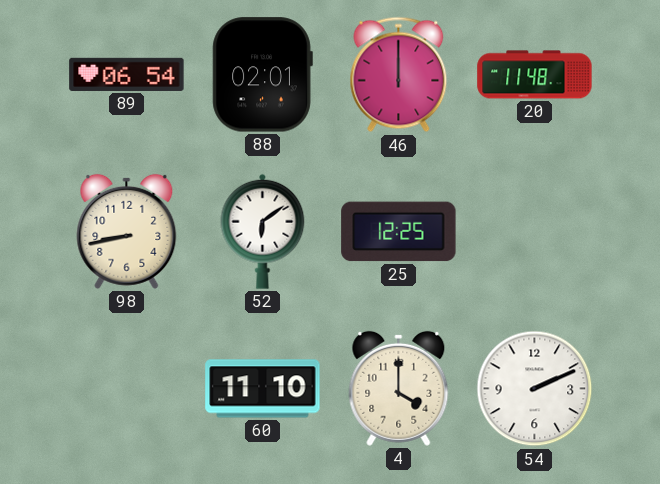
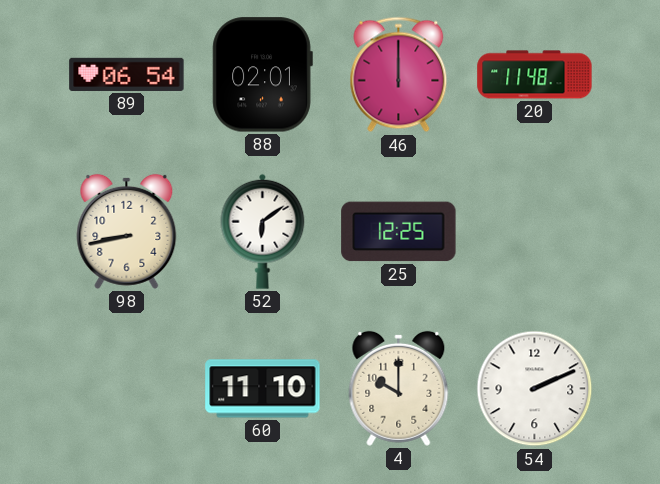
4: 4:00 -> 10:00 (399, 388)
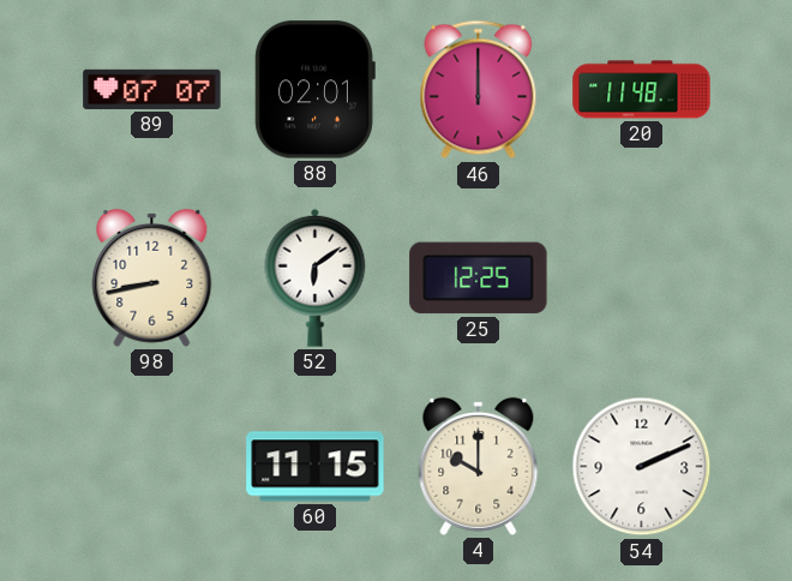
89: 06:54 -> 07:07 (152, 89)
60: 11:10 -> 11:15 (316, 467)
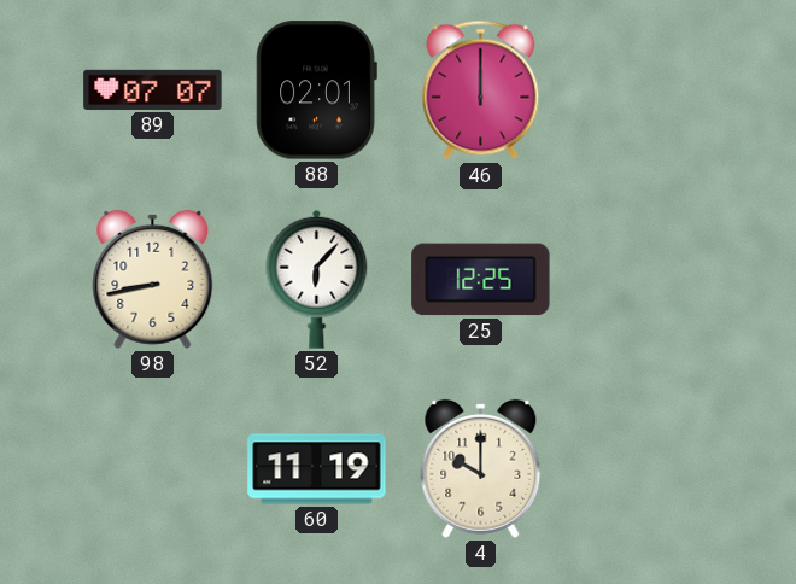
20: 11:48 -> none (642, 90)
52: 6:09 -> 6:07 (317, 279)
60: 11:15 -> 11:19 (317, 469)
54: 2:11 -> none (642, 467)
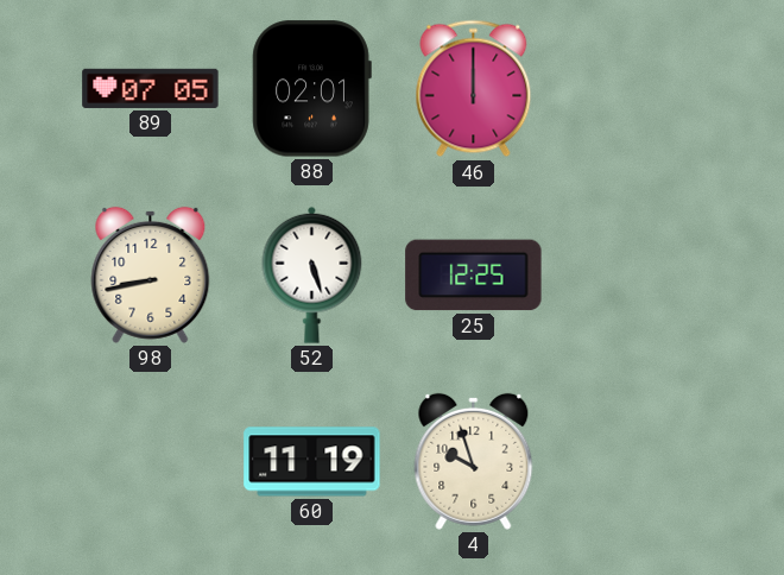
89: 07:07 -> 07:05 (151, 88)
52: 6:07 -> 5:27 (312, 274)
4: 10:00 -> 9:57 (474, 461)
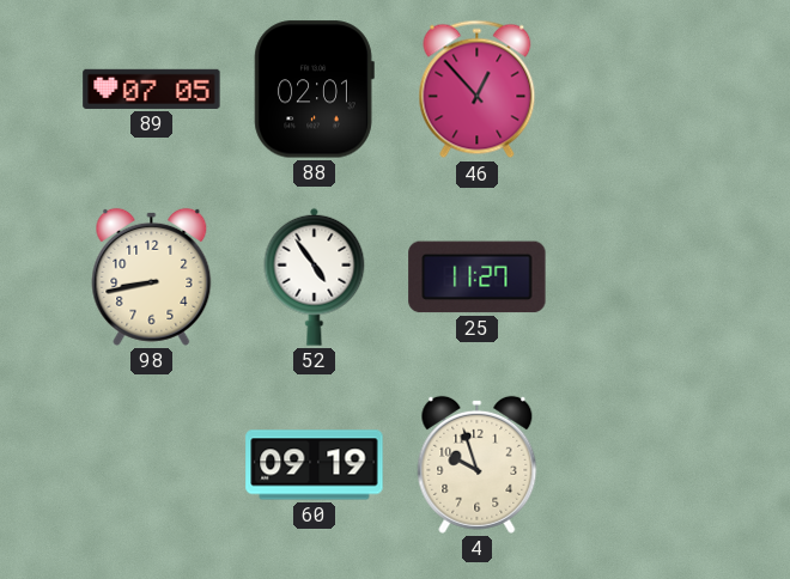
46: 12:00 -> 12:53 (478, 90)
52: 5:27 -> 4:54 (315, 276)
25: 12:25 -> 11:27 (478, 278)
60: 11:19 -> 09:19 (315, 465)
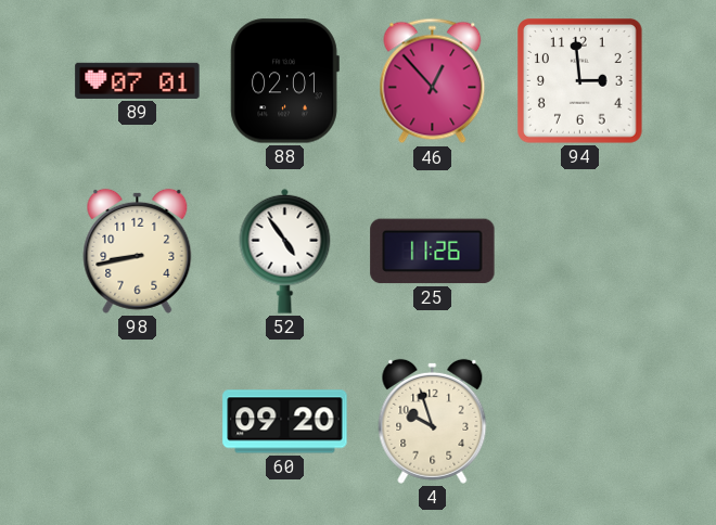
89: 07:05 -> 07:01 (138, 80)
94: none -> 2:59 (580, 81)
25: 11:27 -> 11:26 (433, 252)
60: 09:19 -> 09:20 (285, 422)
